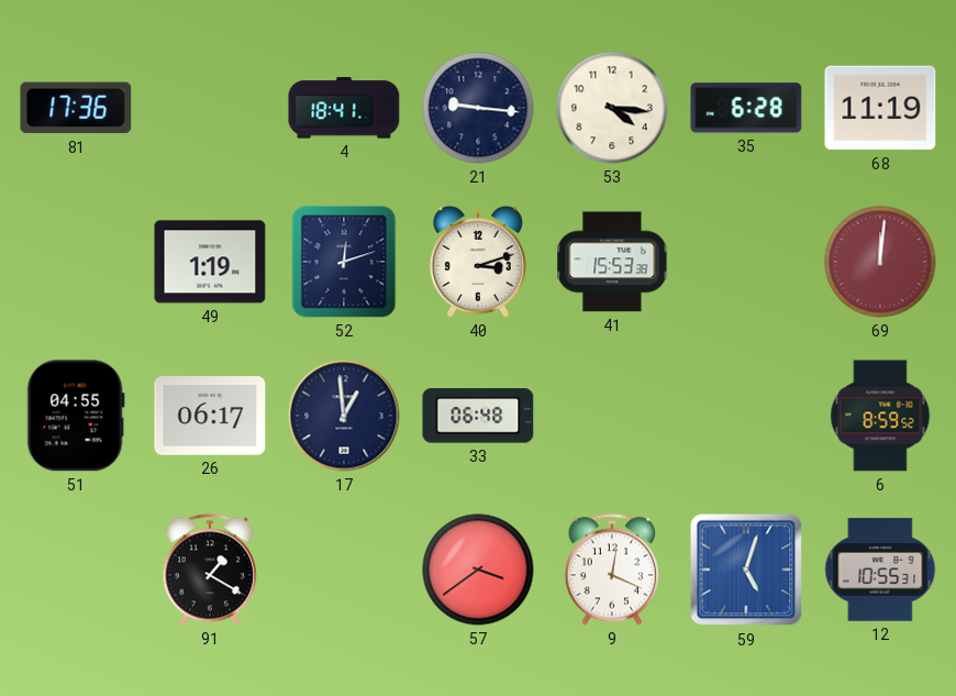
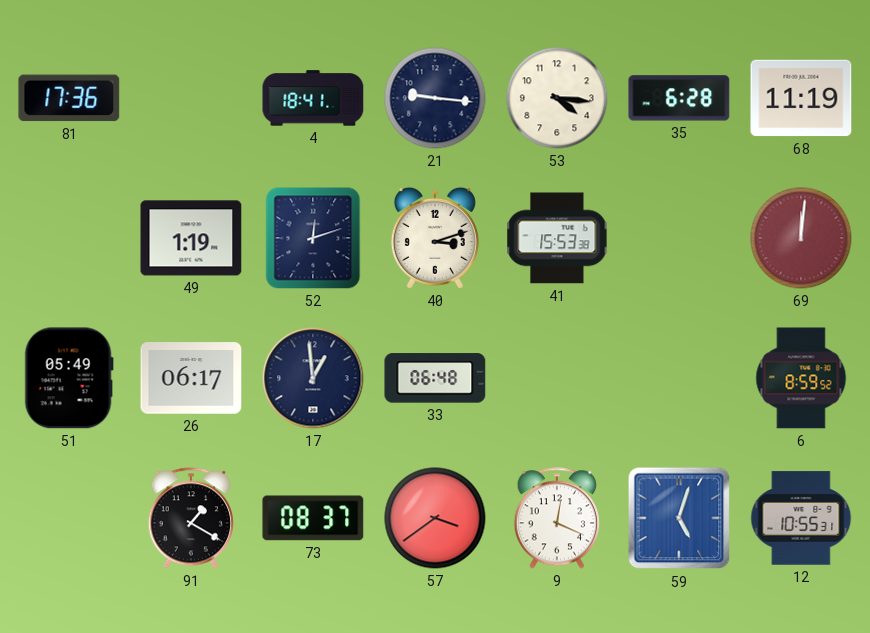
51: 04:55 -> 05:49 (69, 378)
73: none -> 08:37 (313, 518)
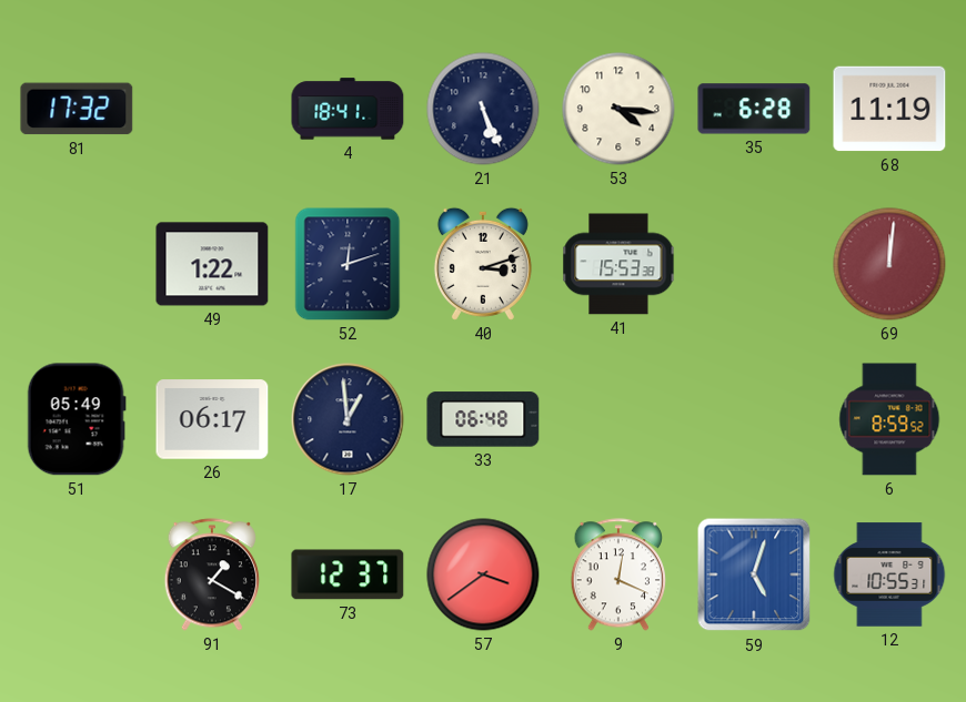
81: 17:36 -> 17:32 (77, 109)
21: 9:16 -> 5:26 (483, 109)
49: 1:19 -> 1:22 (212, 264)
73: 08:37 -> 12:37 (348, 574)
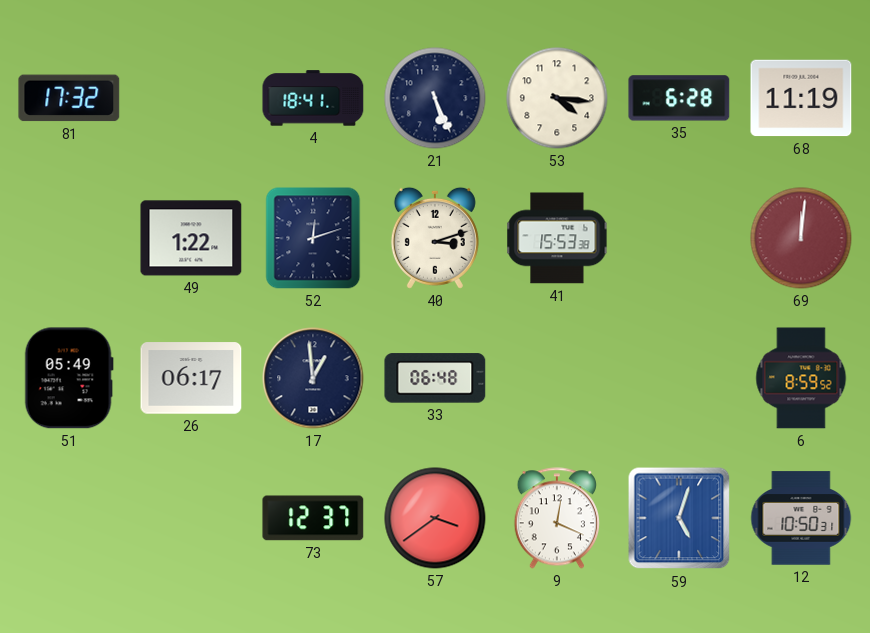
91: 1:20 -> none (211, 574)
12: 10:55 -> 10:50 (801, 518)
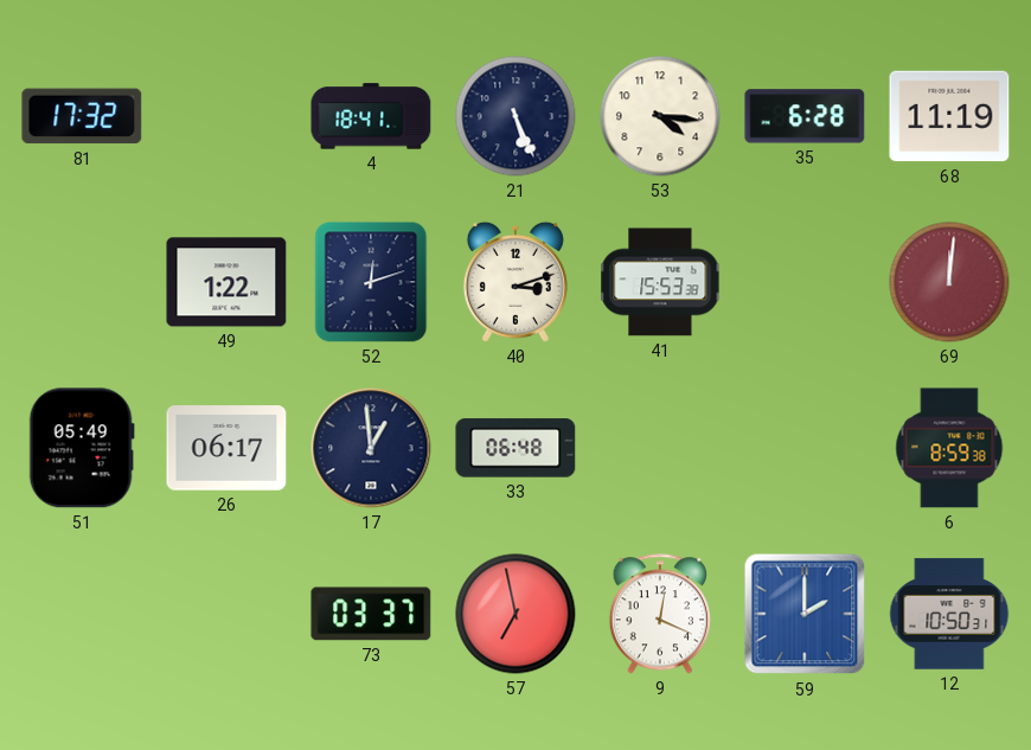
6: 8:59:52 -> 8:59:38 (949, 448)
73: 12:37 -> 03:37 (371, 614)
57: 3:39 -> 6:58 (515, 614)
59: 5:03 -> 2:00 (805, 614)
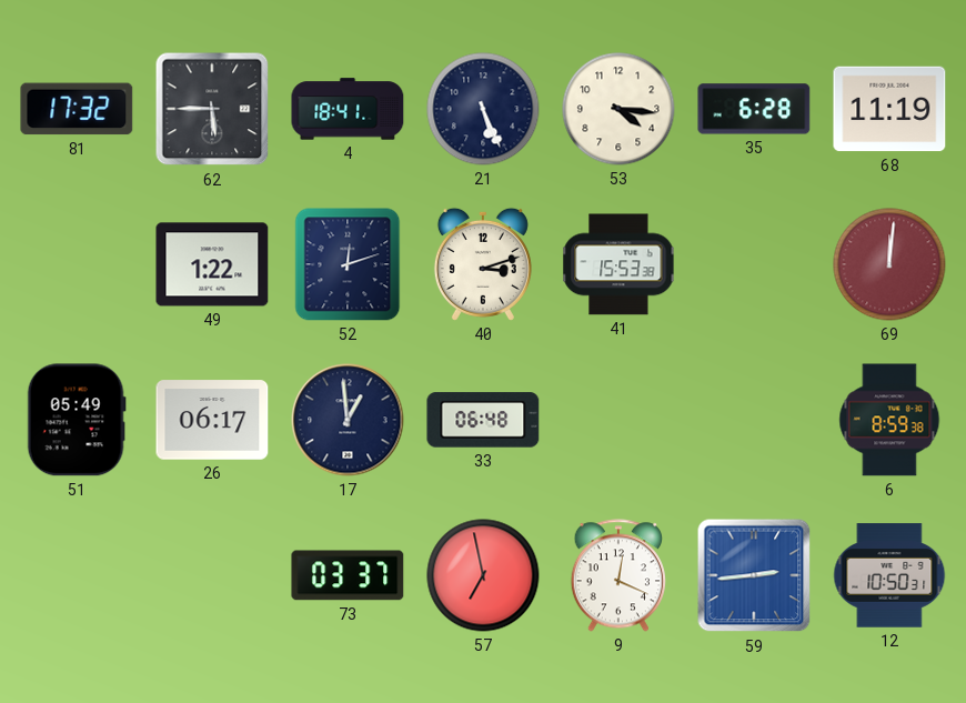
62: none -> 5:45 (212, 109)
59: 2:00 -> 2:44 (754, 575)
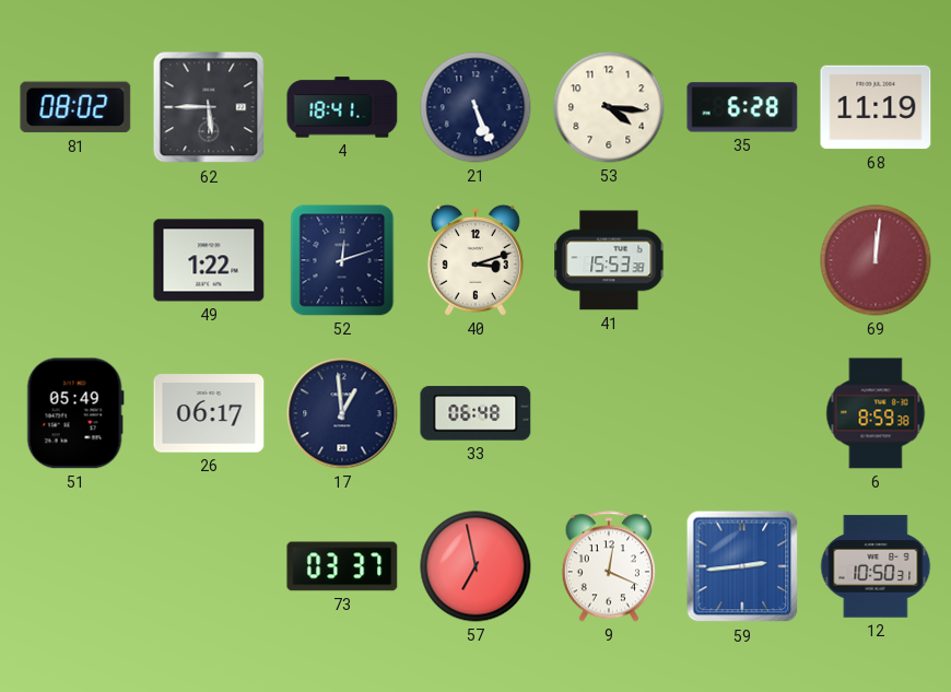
81: 17:32 -> 08:02 (75, 107)
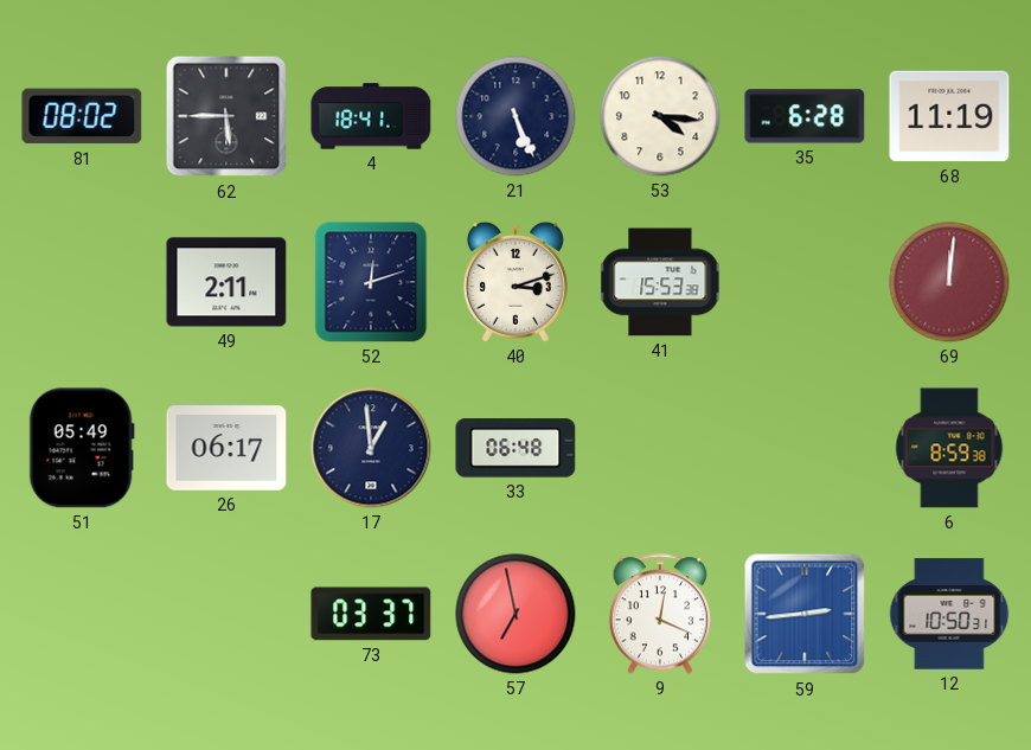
49: 1:22 -> 2:11 (226, 282)
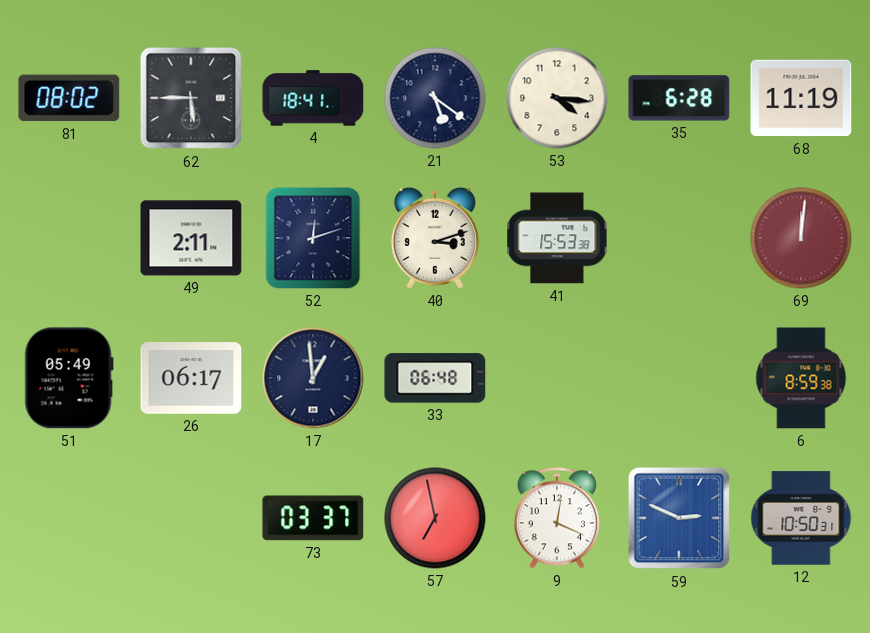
21: 5:26 -> 5:21 (435, 98)
59: 2:44 -> 2:49 (679, 518)
